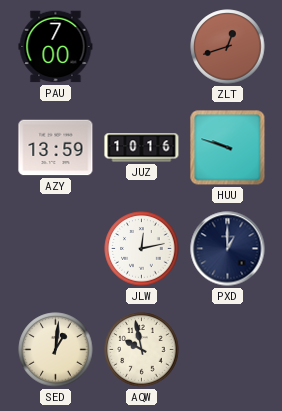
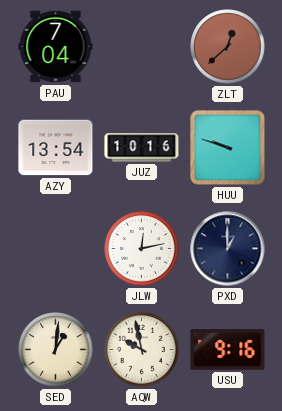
PAU: 7:00 -> 7:04 (56, 47)
ZLT: 12:42 -> 12:38 (228, 47)
AZY: 13:59 -> 13:54 (56, 148)
USU: none -> 9:16 (228, 350)
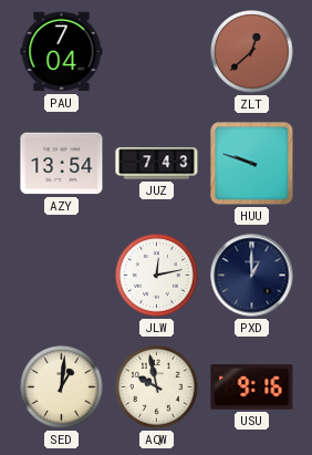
JUZ: 10:16 -> 7:43 (157, 164)
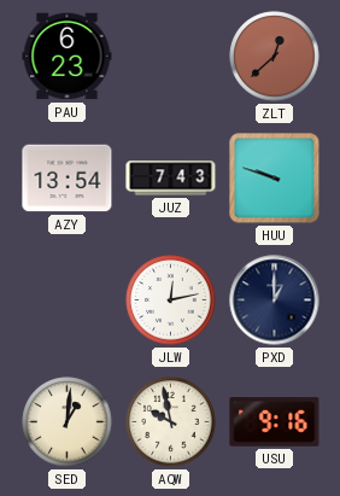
PAU: 7:04 -> 6:23 (68, 57)
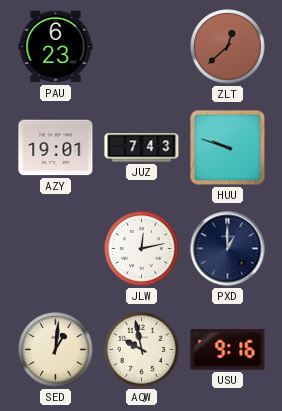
AZY: 13:54 -> 19:01 (56, 148)
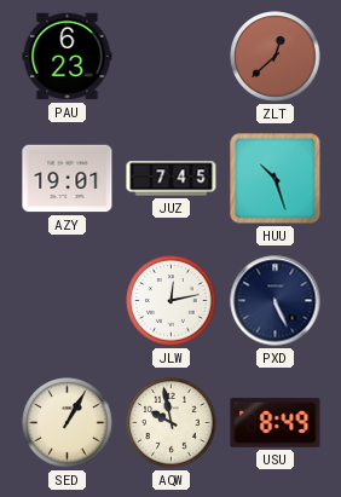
JUZ: 7:43 -> 7:45 (172, 179)
HUU: 9:48 -> 10:27 (276, 179)
PXD: 1:00 -> 5:26 (276, 301)
SED: 1:01 -> 1:05 (68, 423)
USU: 9:16 -> 8:49 (276, 423)
